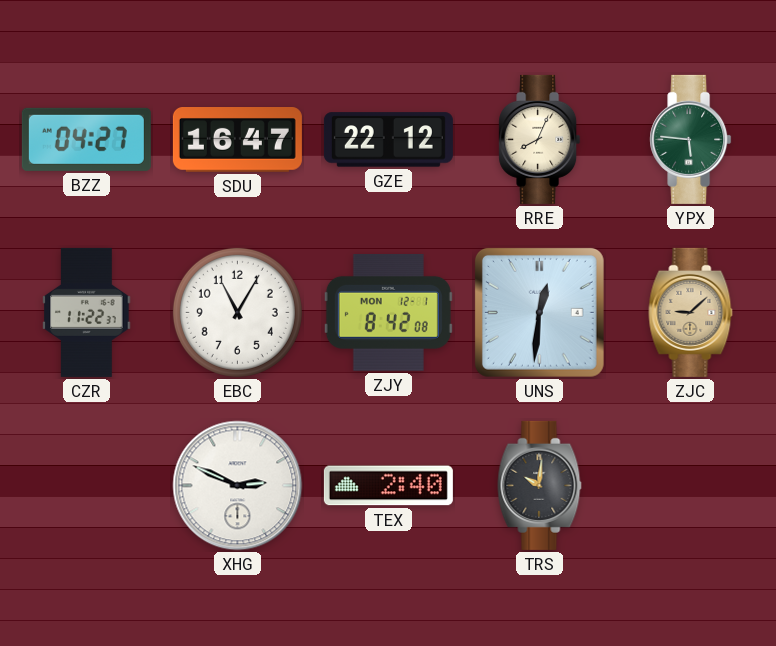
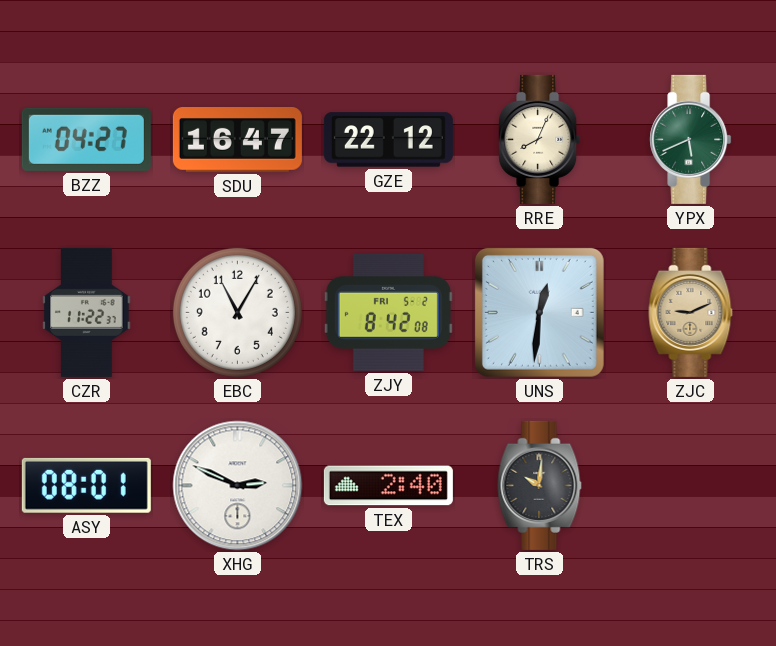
YPX: 5:46 -> 5:41 (691, 139)
ZJY date: MON 12-1 -> FRI 5-2 (388, 312)
ZJC: 9:08 -> 9:11 (691, 312)
ASY: none -> 08:01 (86, 485)
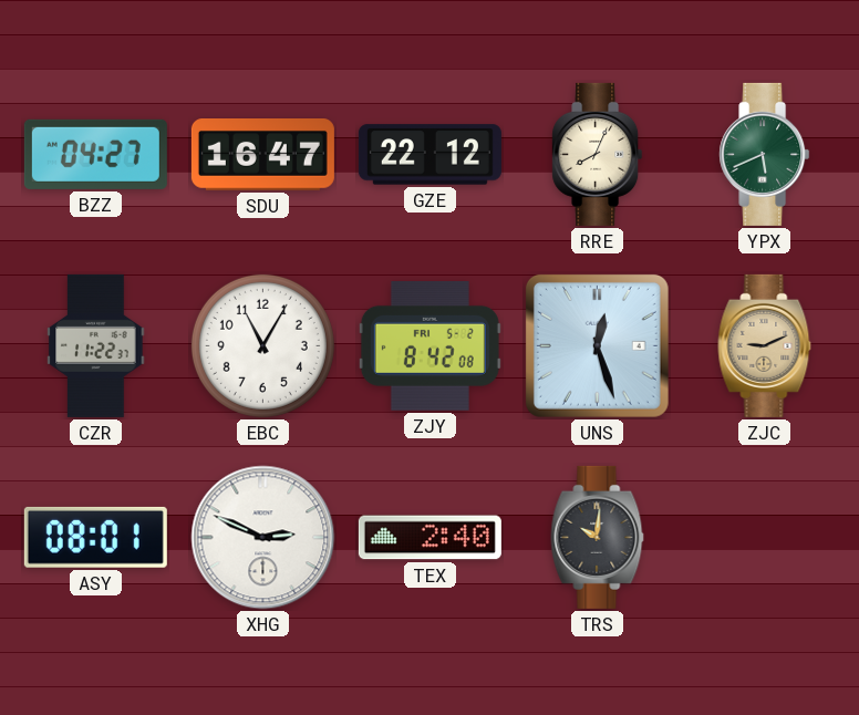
UNS: 12:31 -> 12:27 (597, 345)
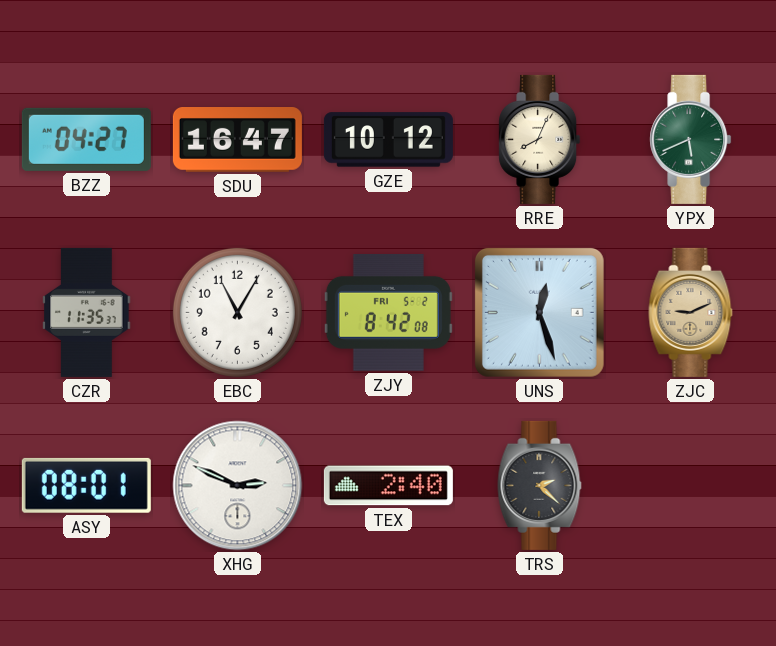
GZE: 22:12 -> 10:12 (388, 140)
CZR: 11:22 -> 11:35 (87, 312)
TRS: 10:01 -> 2:22 (540, 485)
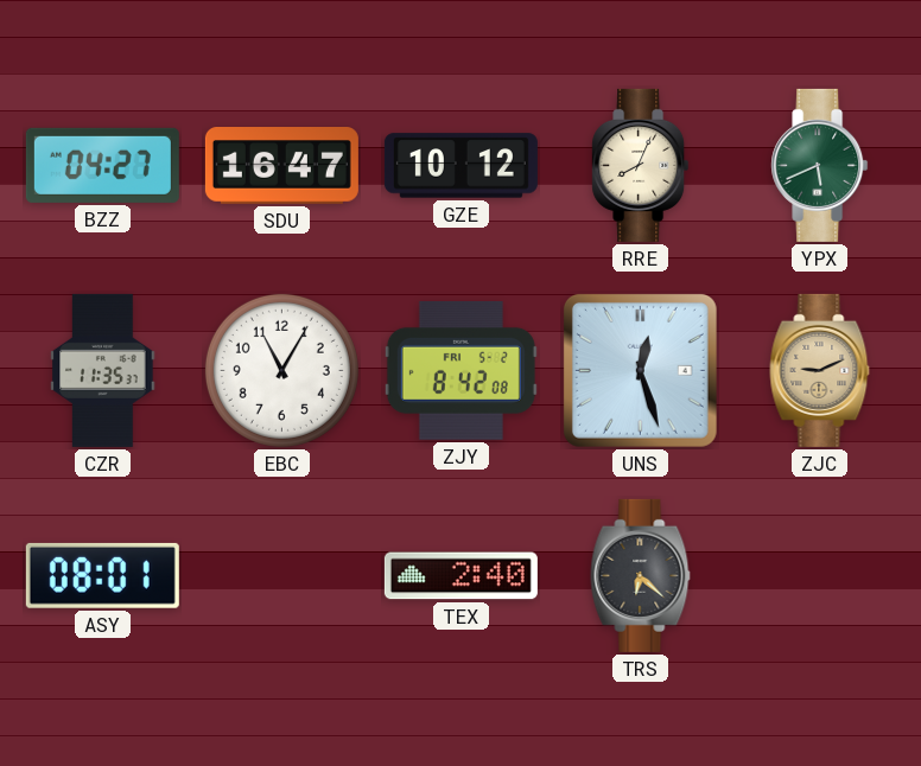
XHG: 2:49 -> none (238, 486)
TRS: 2:22 -> 6:22 (641, 575)
